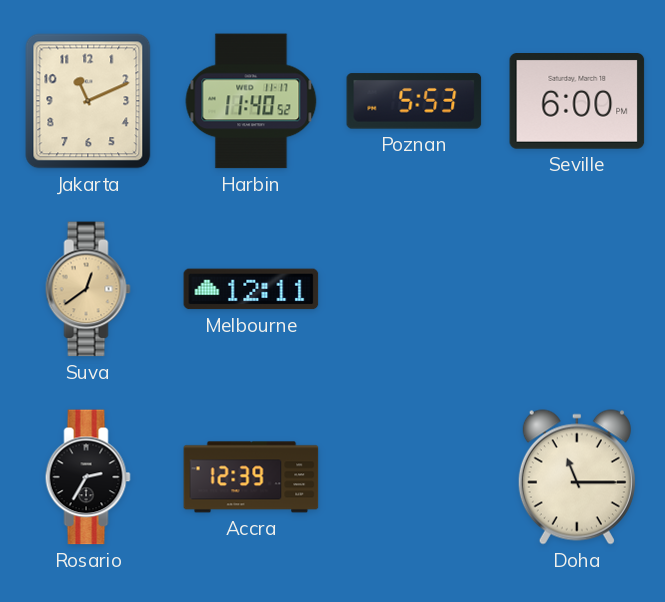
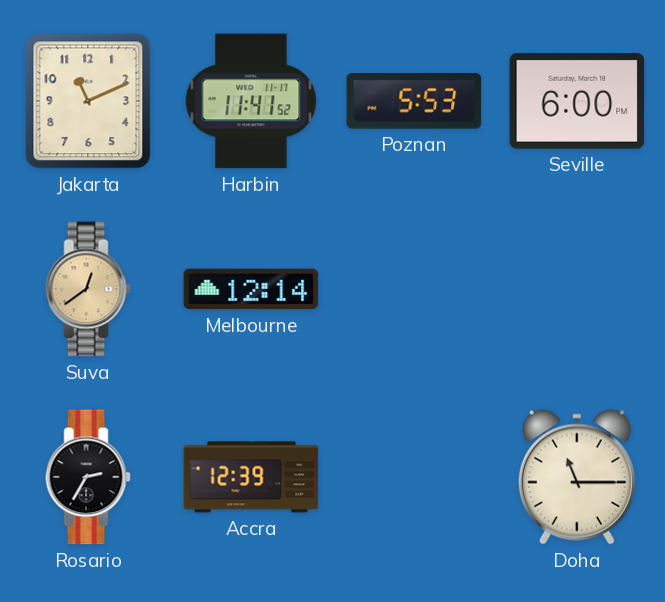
Harbin: 11:40 -> 11:41 (251, 101)
Melbourne: 12:11 -> 12:14 (251, 289)
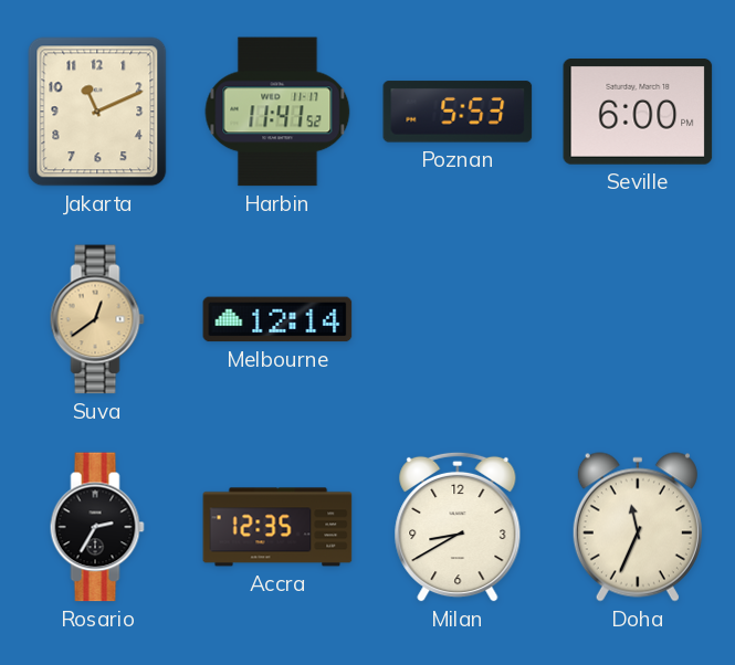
Accra: 12:39 -> 12:35 (277, 527)
Milan: none -> 8:40 (458, 527)
Doha: 11:15 -> 11:34 (638, 527)
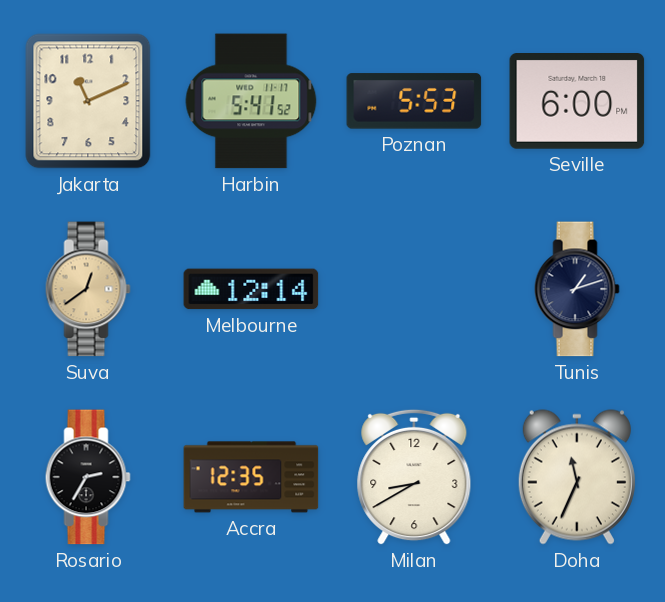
Harbin: 11:41 -> 5:41 (251, 101)
Tunis: none -> 1:12 (577, 289)
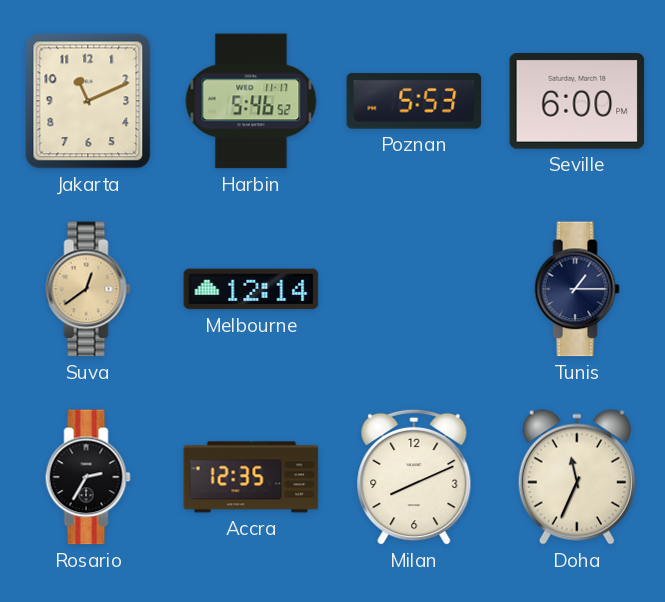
Harbin: 5:41 -> 5:46 (251, 101)
Tunis: 1:12 -> 1:15 (577, 289)
Milan: 8:40 -> 8:11 (414, 477)
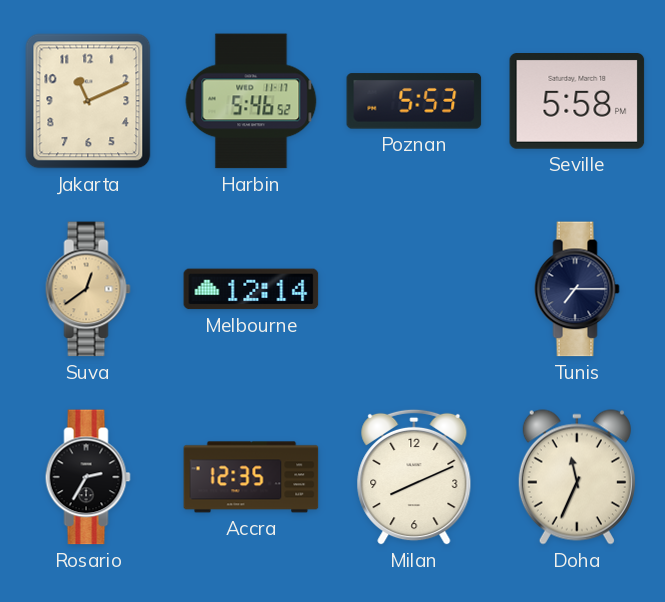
Seville: 6:00 -> 5:58 (577, 102)
Tunis: 1:15 -> 7:15 (577, 289)
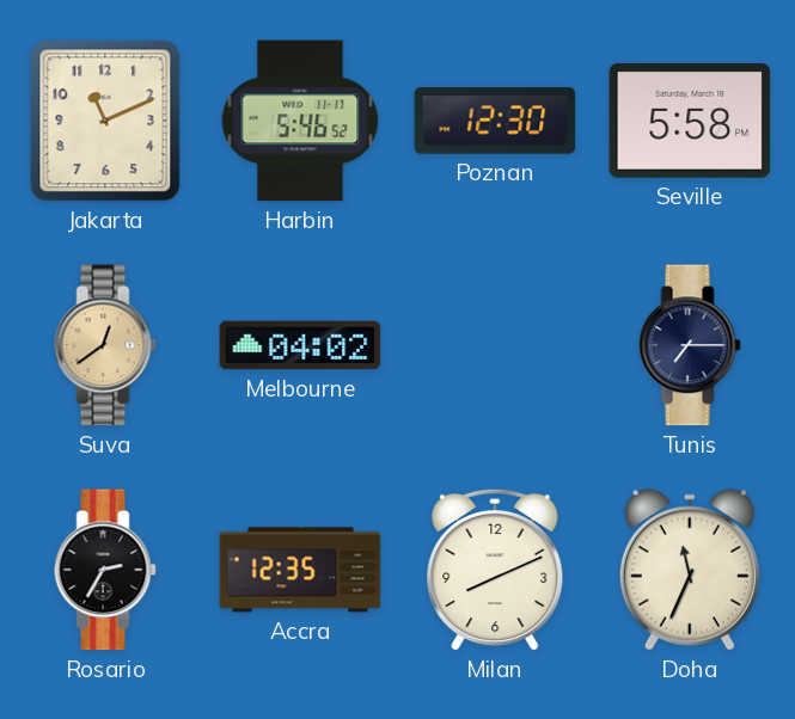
Poznan: 5:53 -> 12:30 (495, 121)
Melbourne: 12:14 -> 04:02 (300, 345)
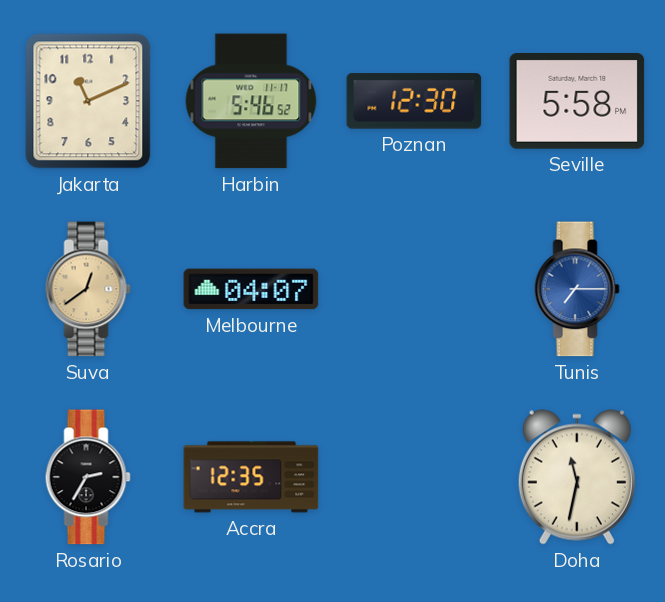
Melbourne: 04:02 -> 04:07 (251, 289)
Tunis dial: navy -> blue (577, 289)
Milan: 8:11 -> none (495, 570)
Doha: 11:34 -> 11:32 (577, 477)
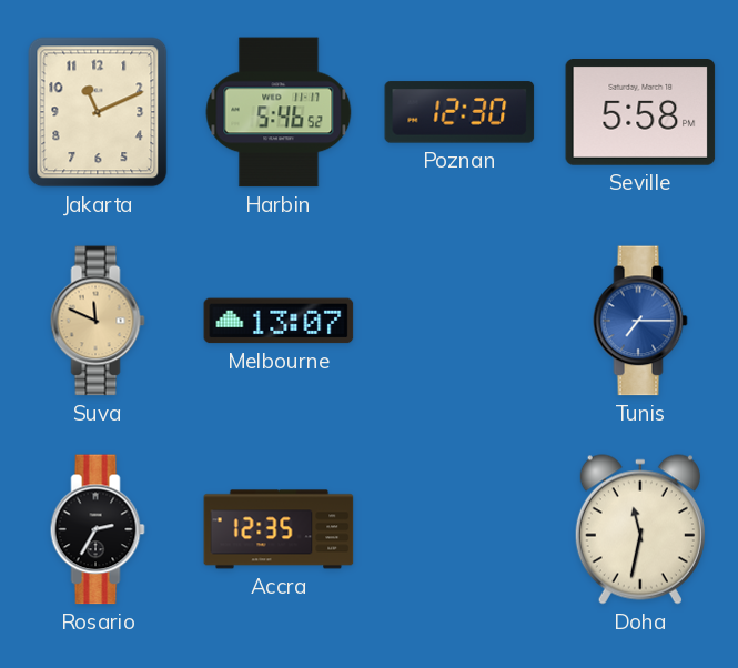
Suva: 12:39 -> 11:49 (98, 321)
Melbourne: 04:07 -> 13:07 (279, 321)
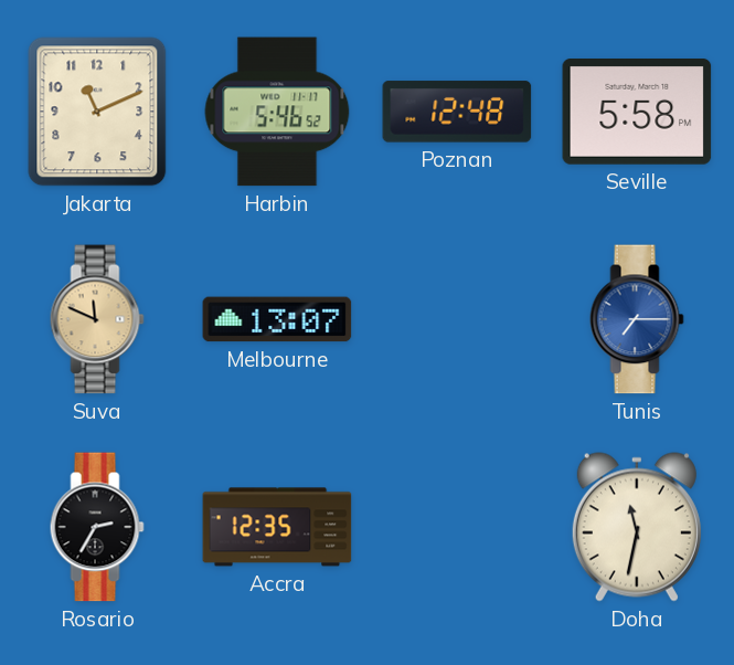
Poznan: 12:30 -> 12:48 (457, 112)
